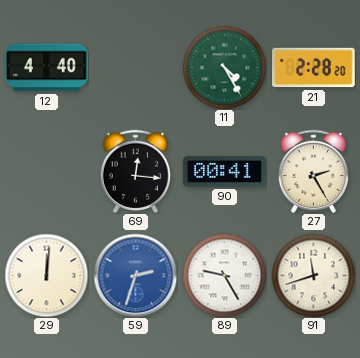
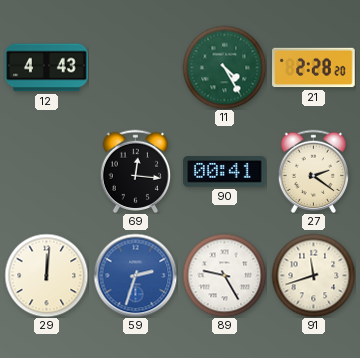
12: 4:40 -> 4:43 (47, 68)
27: 2:25 -> 2:21 (314, 171)
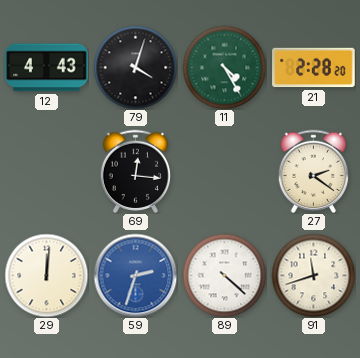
79: none -> 4:03 (135, 67)
90: 00:41 -> none (225, 172)
89: 9:25 -> 4:22 (224, 275)
